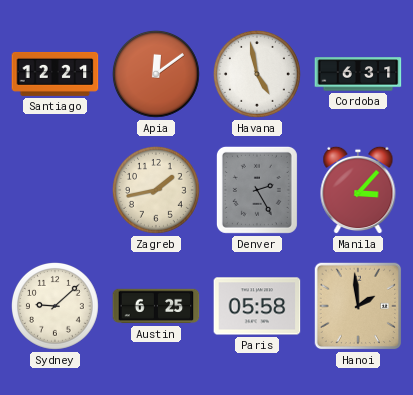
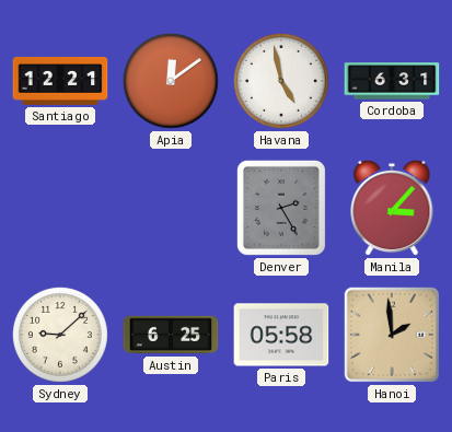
Zagreb: 1:43 -> none (156, 190)
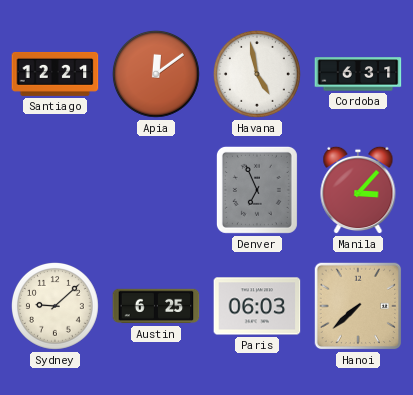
Denver: 2:25 -> 6:56 (257, 190)
Paris: 05:58 -> 06:03 (257, 306)
Hanoi: 1:59 -> 7:38 (358, 306)
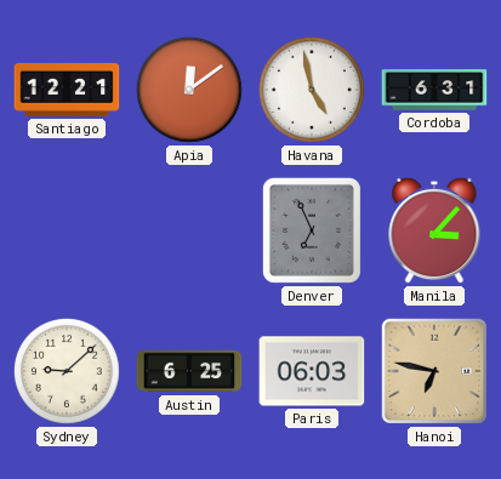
Hanoi: 7:38 -> 6:47 (434, 371)
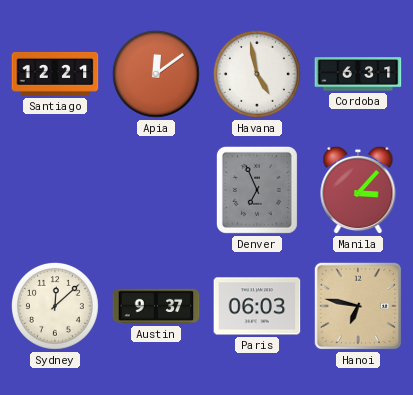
Sydney: 9:08 -> 12:08 (55, 306)
Austin: 6:25 -> 9:37 (156, 306)
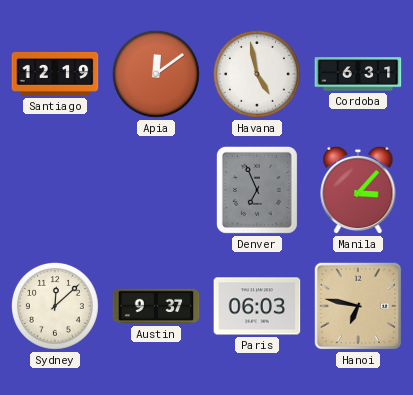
Santiago: 12:21 -> 12:19 (55, 74)
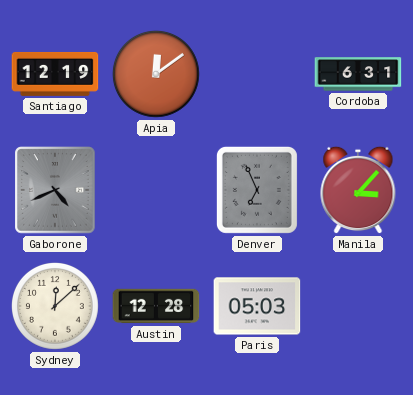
Havana: 4:58 -> none (257, 74)
Gaborone: none -> 4:41 (55, 190)
Austin: 9:37 -> 12:28 (156, 306)
Paris: 06:03 -> 05:03 (257, 306)
Hanoi: 6:47 -> none (358, 306)
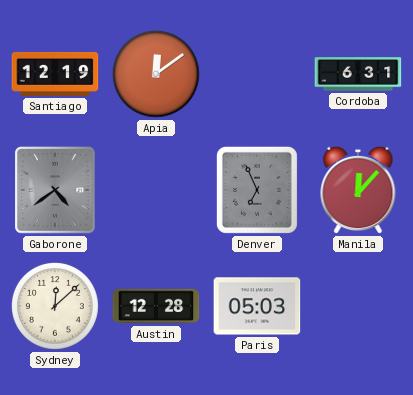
Gaborone: 4:41 -> 4:39 (55, 190)
Manila: 3:07 -> 12:07 (358, 190)
